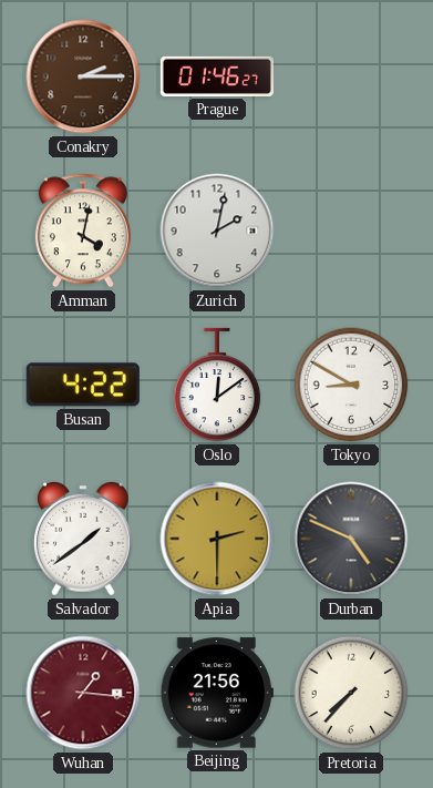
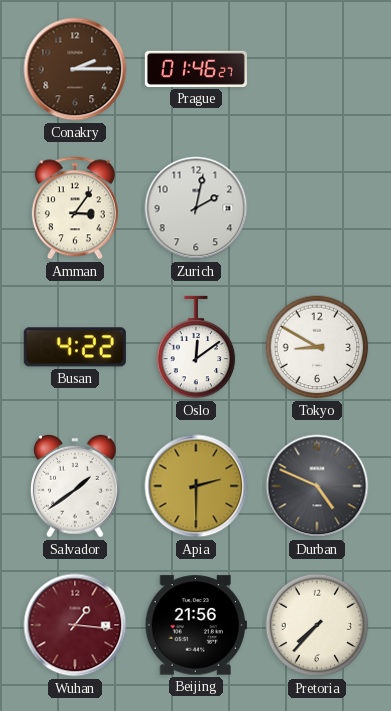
Amman: 4:02 -> 3:06 (75, 208)
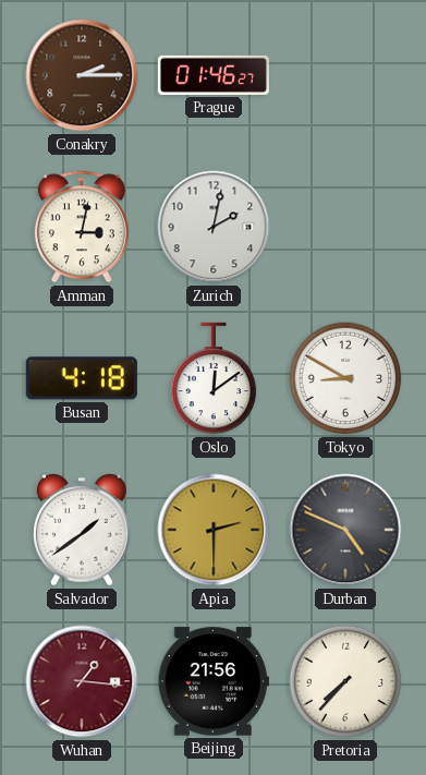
Amman: 3:06 -> 3:02 (82, 227)
Busan: 4:22 -> 4:18 (82, 378)
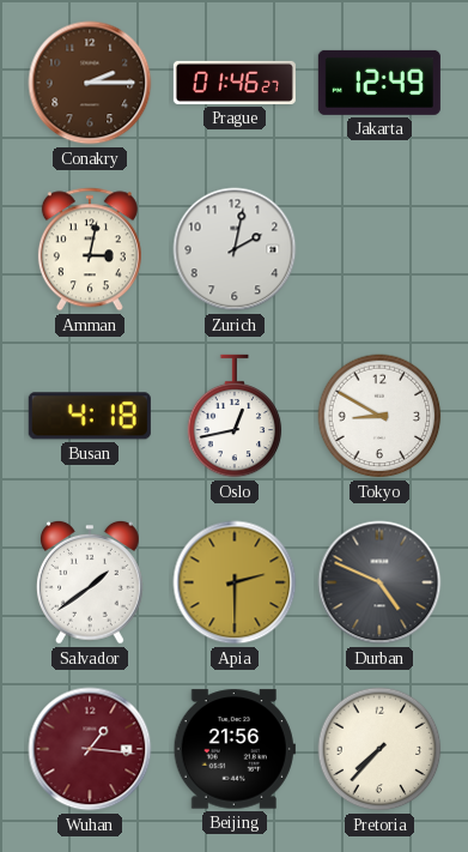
Jakarta: none -> 12:49 (379, 83)
Oslo: 12:09 -> 12:43 (235, 416)
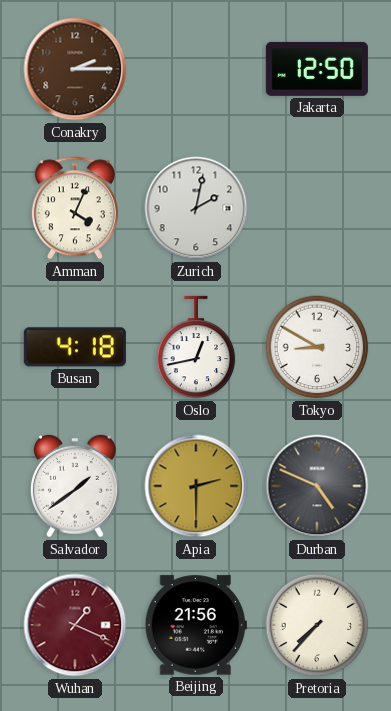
Prague: 01:46 -> none (235, 83)
Jakarta: 12:49 -> 12:50 (317, 69)
Amman: 3:02 -> 4:04 (75, 208)
Wuhan: 1:16 -> 1:19 (75, 625)
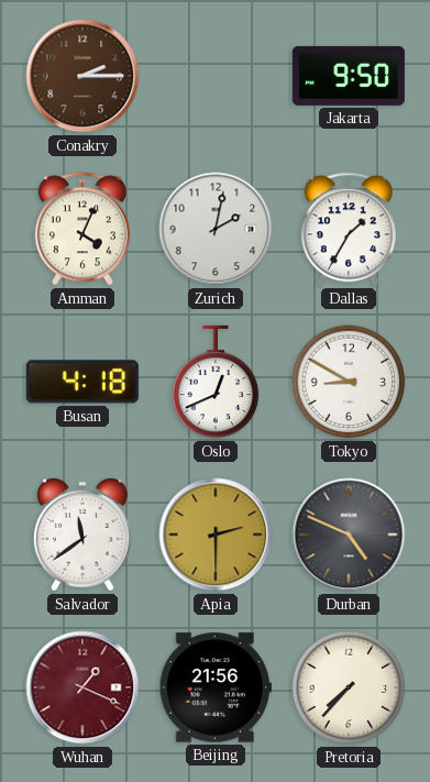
Jakarta: 12:50 -> 9:50 (349, 76)
Dallas: none -> 1:35 (349, 229)
Oslo: 12:43 -> 12:41 (216, 382)
Salvador: 1:39 -> 11:39 (82, 535)
